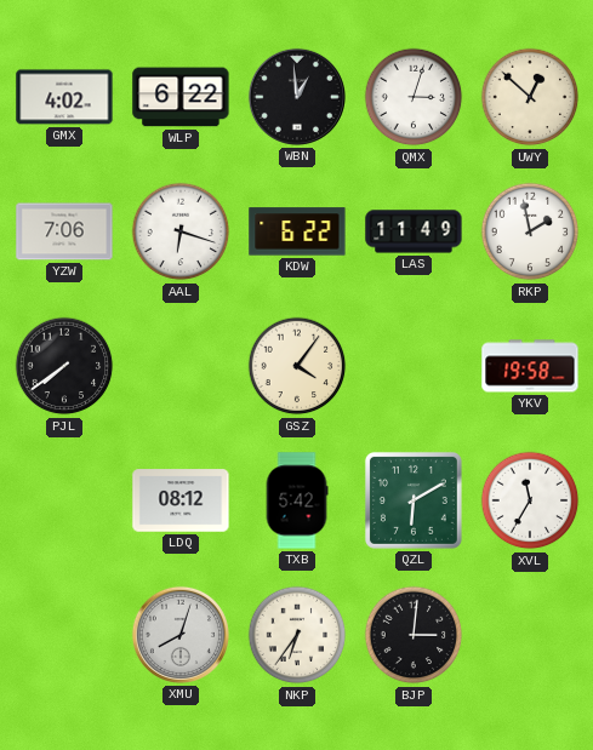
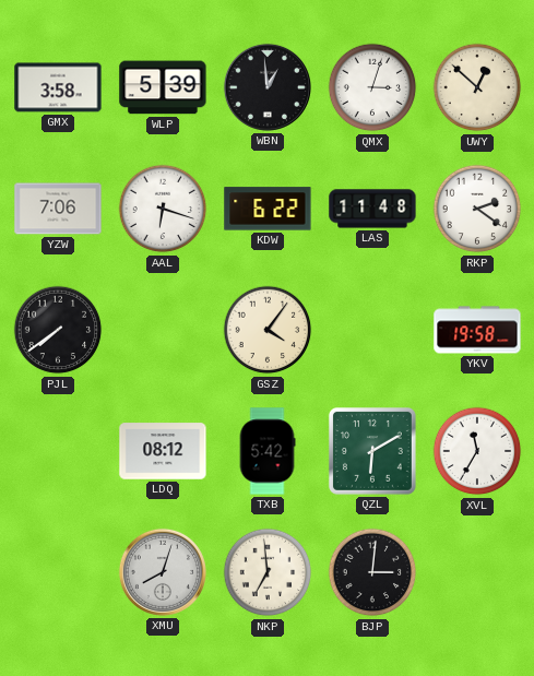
GMX: 4:02 -> 3:58 (58, 87)
WLP: 6:22 -> 5:39 (163, 87)
LAS: 11:49 -> 11:48 (372, 209)
RKP: 1:58 -> 2:21 (477, 209)
NKP: 6:36 -> 6:59 (268, 572)
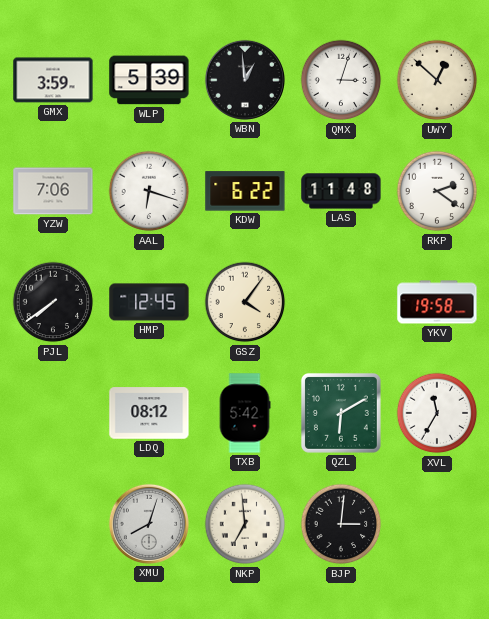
GMX: 3:58 -> 3:59 (53, 80)
HMP: none -> 12:45 (149, 302)
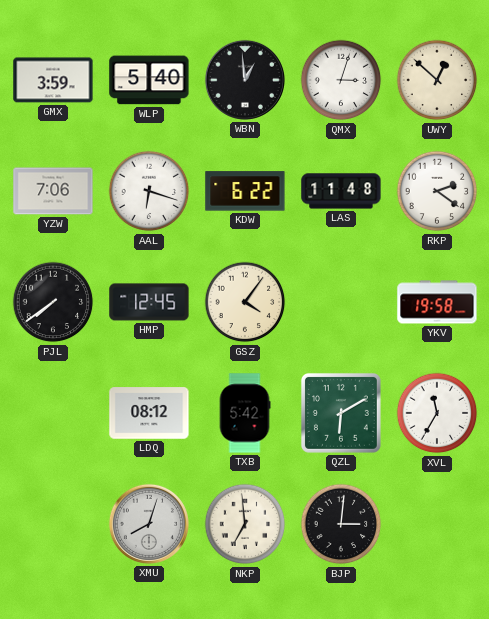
WLP: 5:39 -> 5:40 (149, 80)
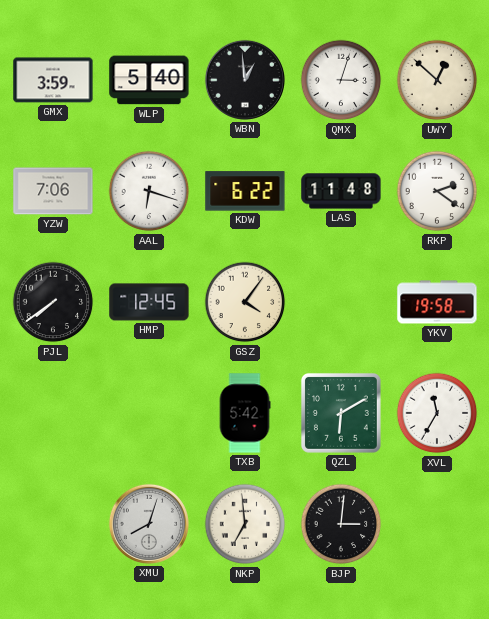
LDQ: 08:12 -> none (149, 413)
